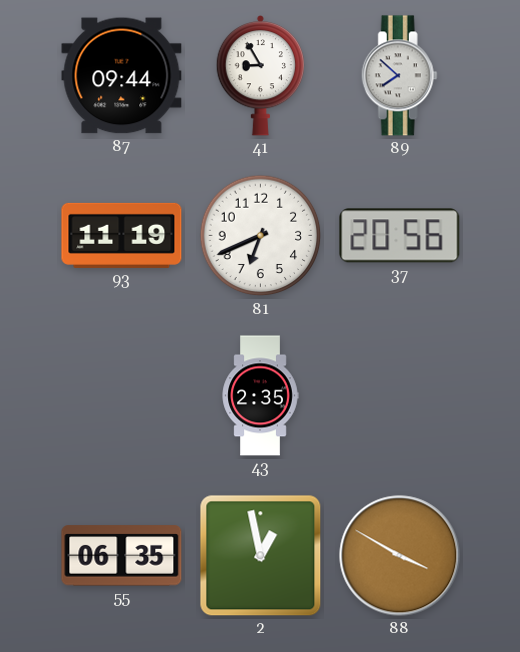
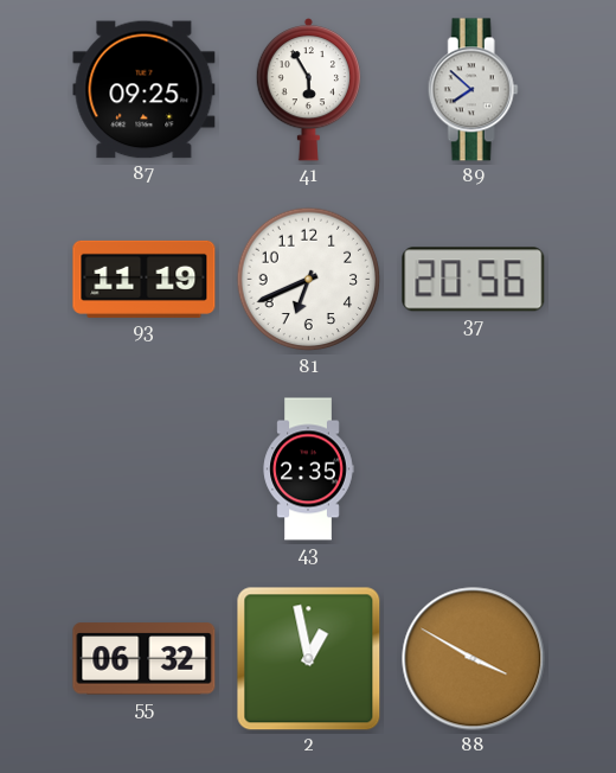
87: 09:44 -> 09:25 (145, 90)
41: 8:55 -> 5:55 (309, 90)
55: 06:35 -> 06:32 (145, 659)
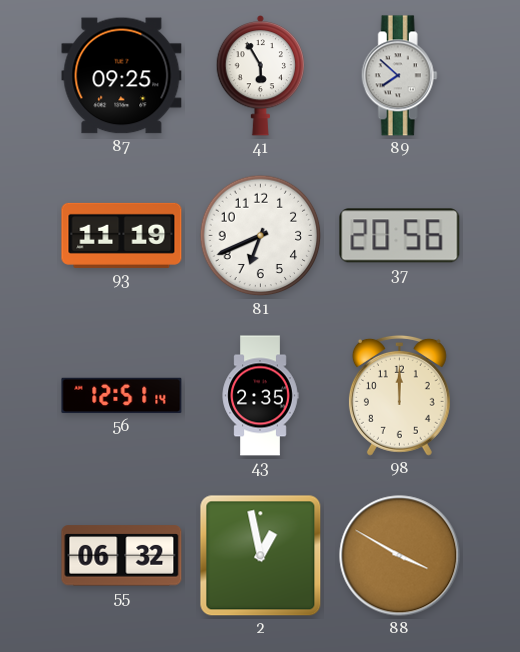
56: none -> 12:51 (122, 396)
98: none -> 12:00 (399, 395)
